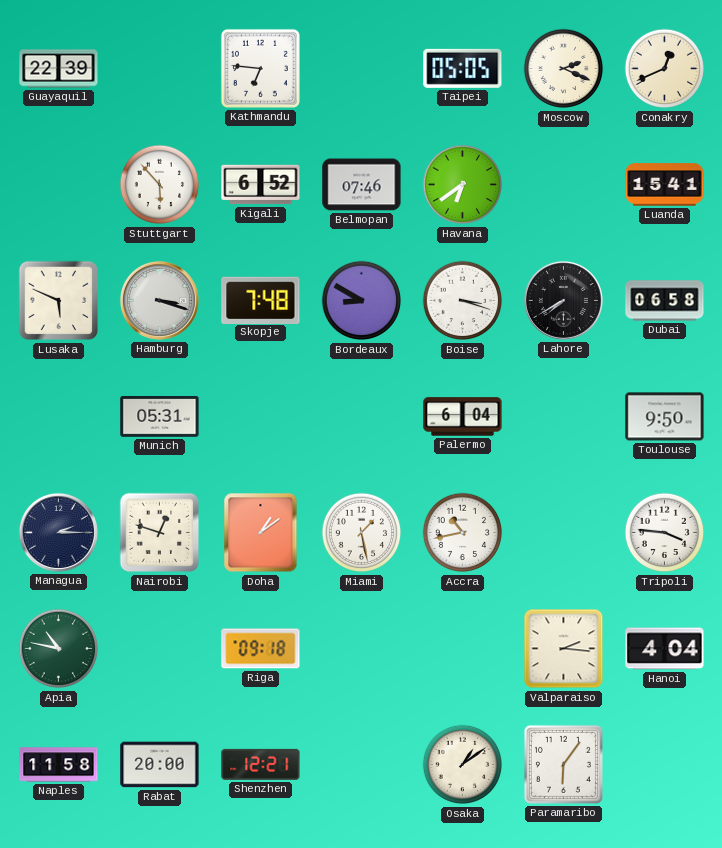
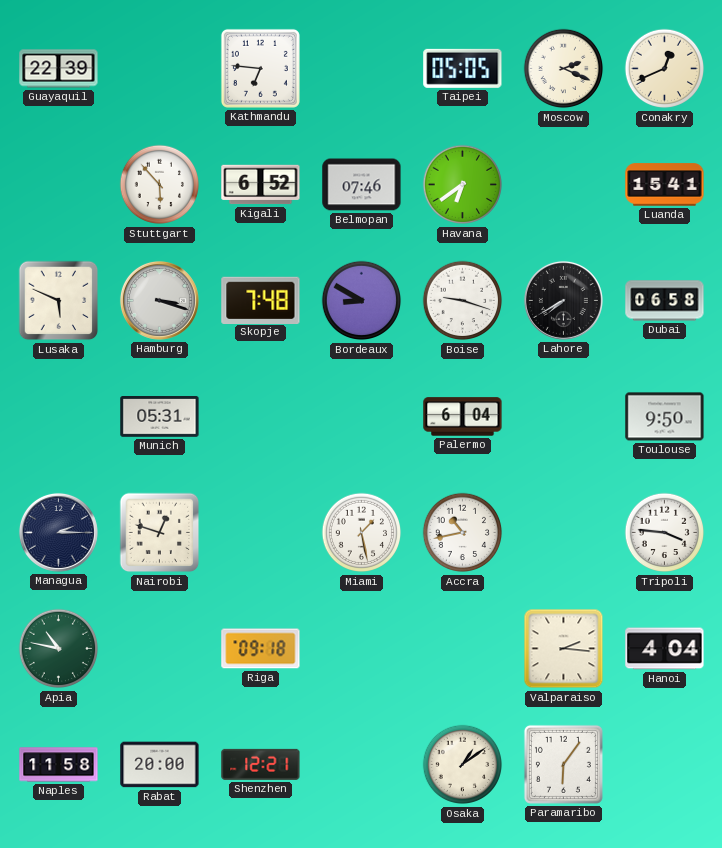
Boise: 3:18 -> 9:18 (463, 301)
Doha: 1:09 -> none (261, 533)
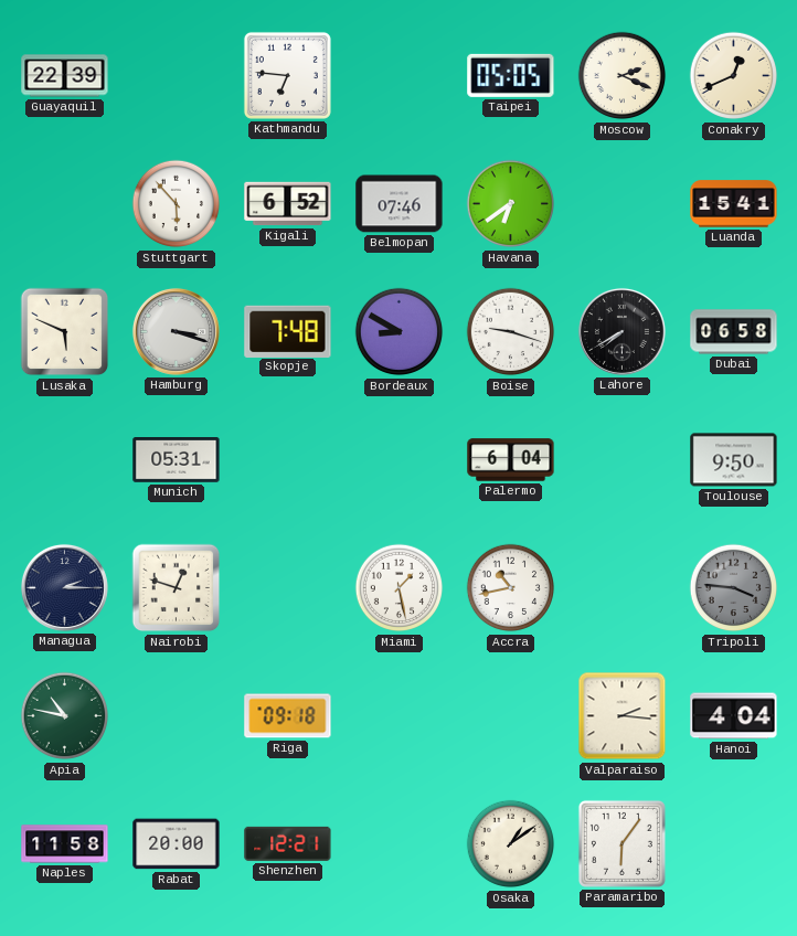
Tripoli dial: white -> grey (734, 588)
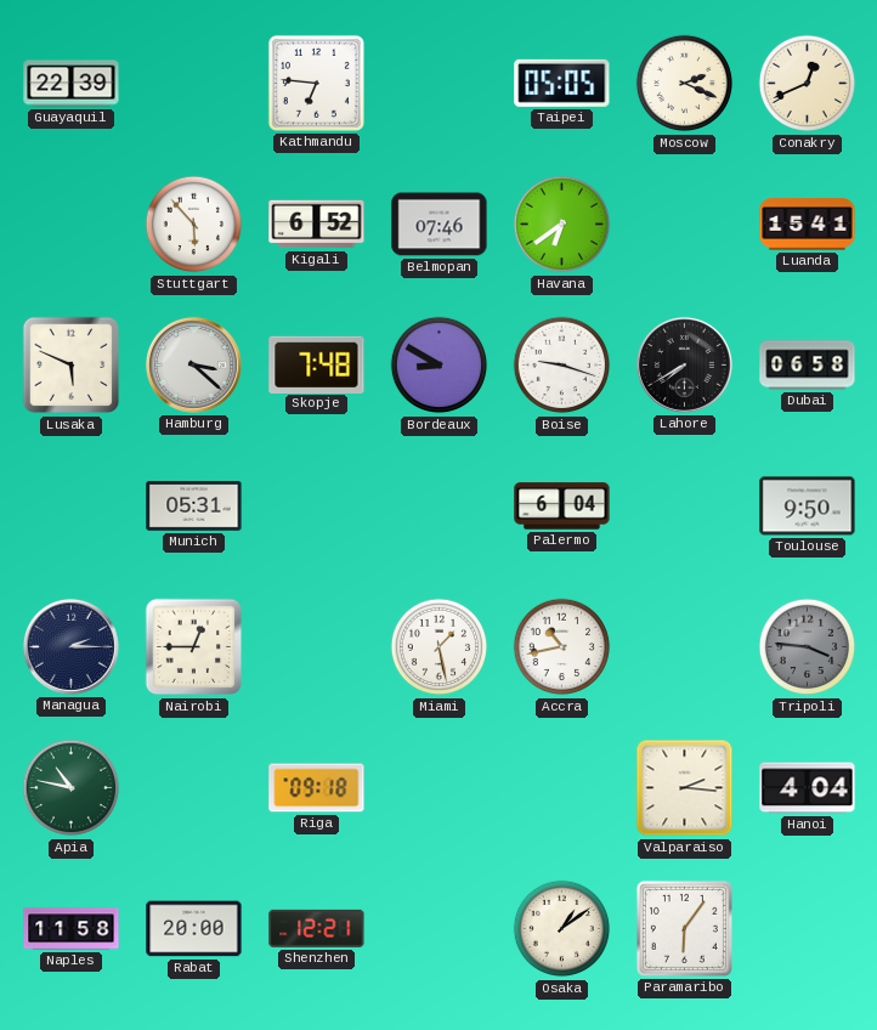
Hamburg: 3:18 -> 3:22 (193, 364)
Nairobi: 12:48 -> 12:45 (194, 647)
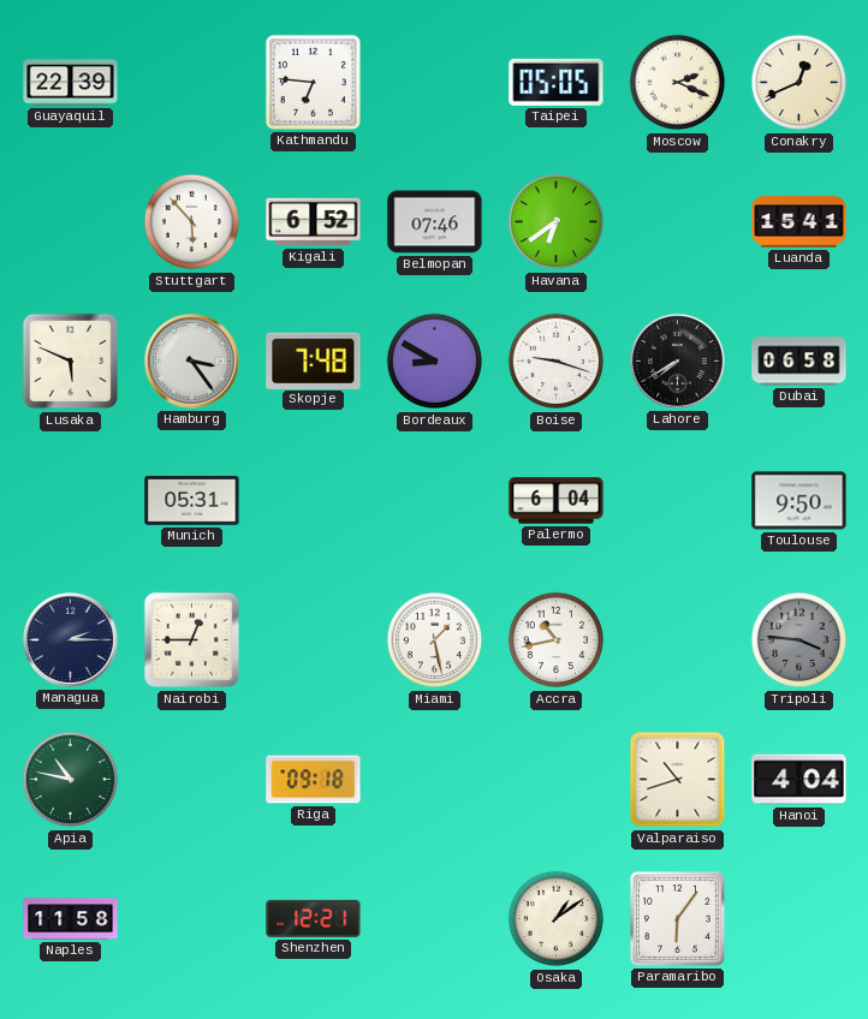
Hamburg: 3:22 -> 3:24 (191, 360)
Valparaiso: 2:16 -> 10:42 (678, 780)
Rabat: 20:00 -> none (194, 929)
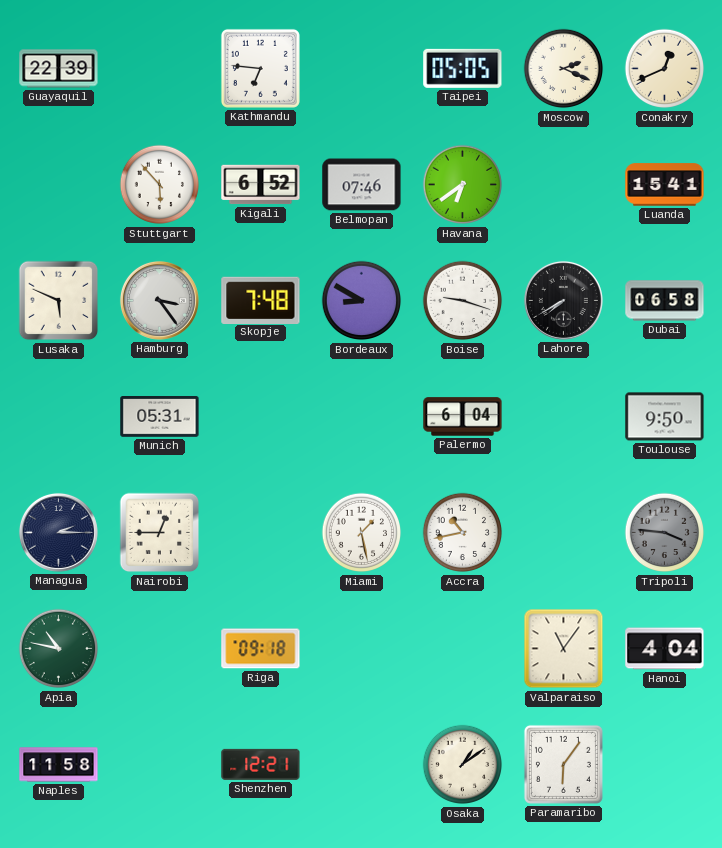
Valparaiso: 10:42 -> 11:06 (564, 649)
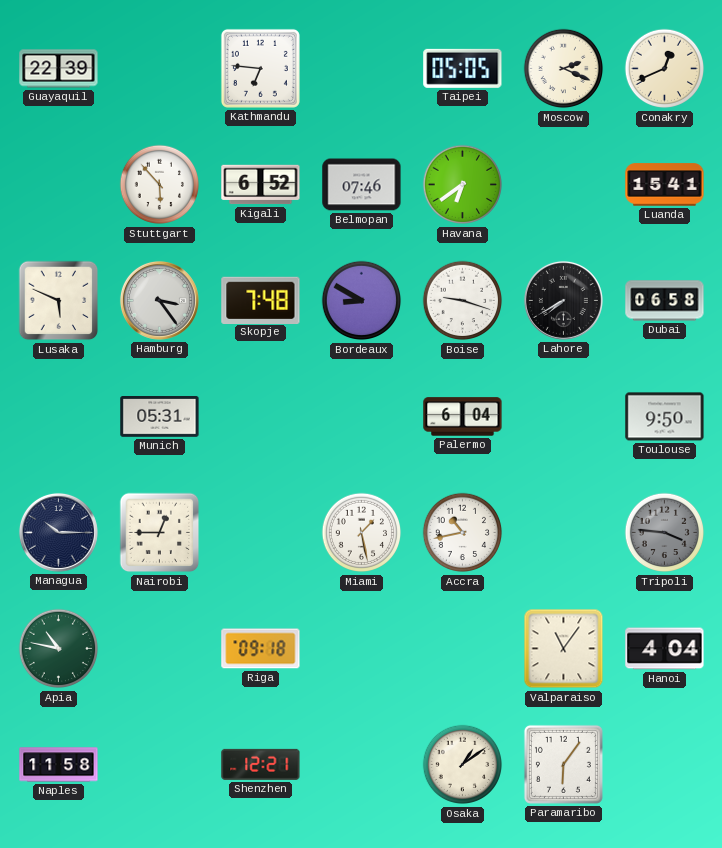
Managua: 2:15 -> 10:15 (58, 532)
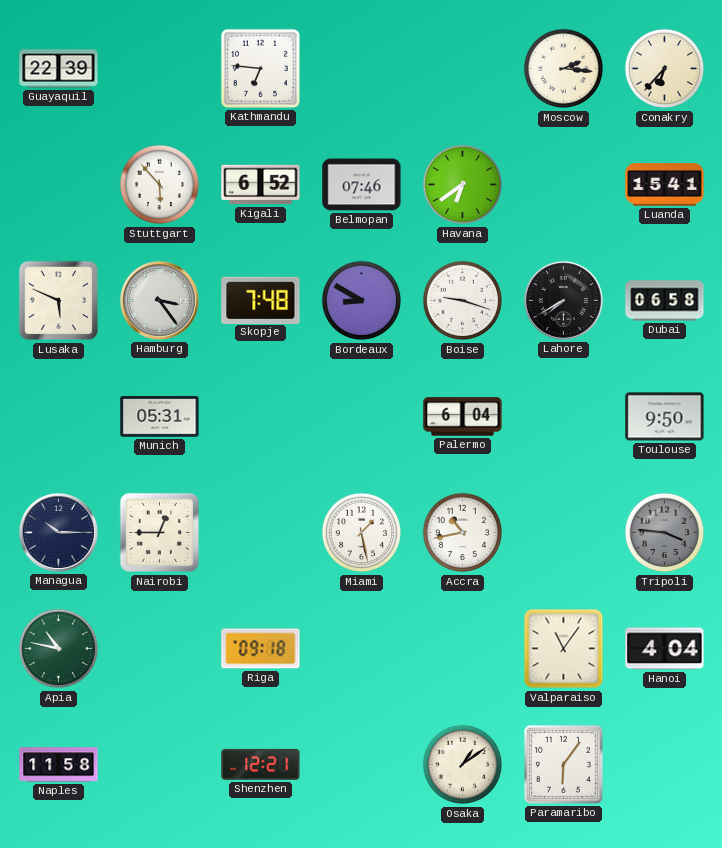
Taipei: 05:05 -> none (463, 68)
Moscow: 2:19 -> 2:16 (564, 69)
Conakry: 12:41 -> 6:37 (665, 69)
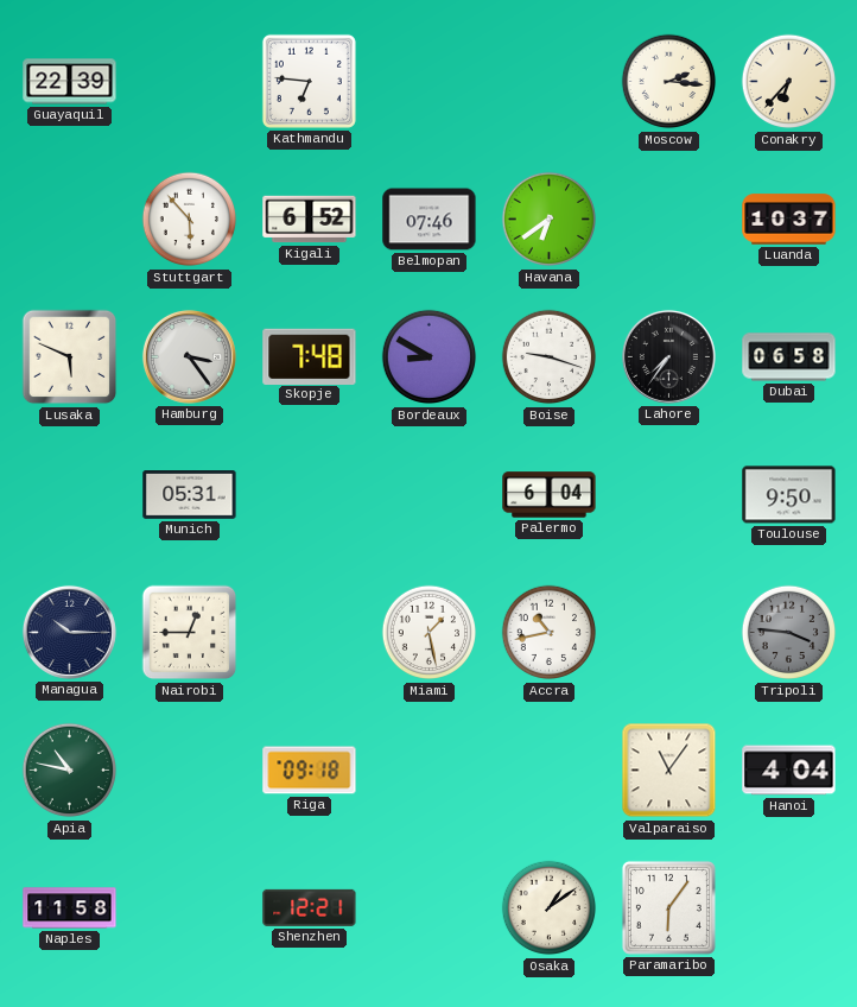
Luanda: 15:41 -> 10:37 (789, 220)
Lahore: 7:40 -> 7:36 (668, 356)
